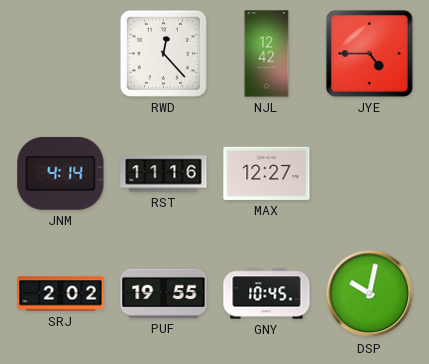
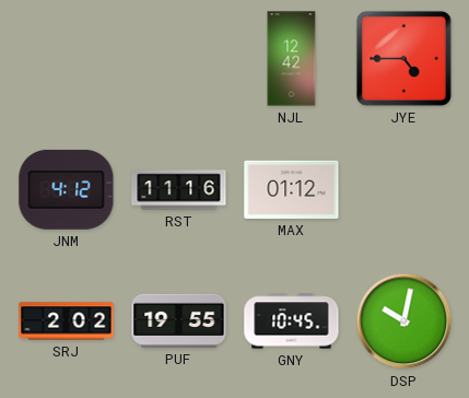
RWD: 12:23 -> none (163, 53)
JNM: 4:14 -> 4:12 (67, 189)
MAX: 12:27 -> 01:12 (292, 189)
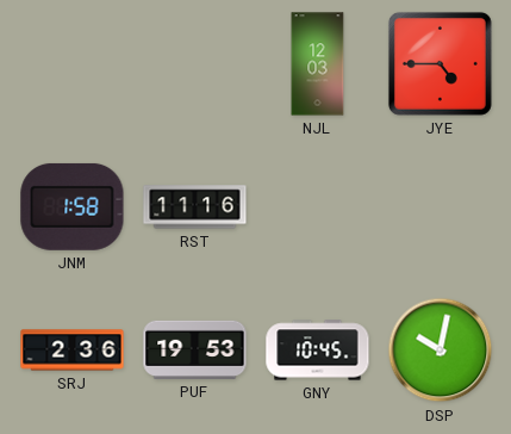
NJL: 12:42 -> 12:03 (318, 64)
JNM: 4:12 -> 1:58 (73, 206)
MAX: 01:12 -> none (292, 189)
SRJ: 2:02 -> 2:36 (73, 351)
PUF: 19:55 -> 19:53 (195, 349)
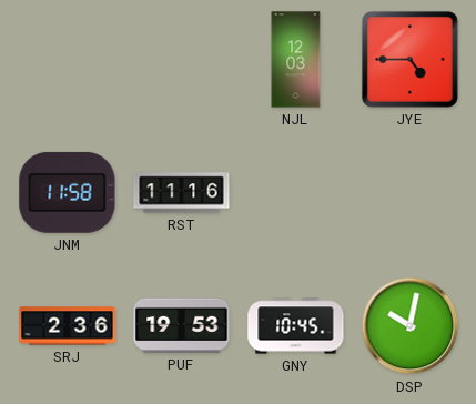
JNM: 1:58 -> 11:58 (68, 192)
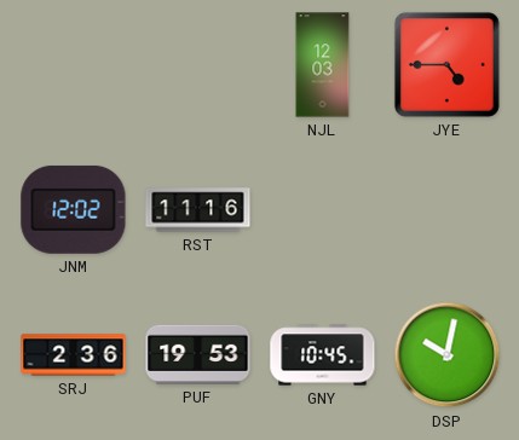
JNM: 11:58 -> 12:02 (74, 209)
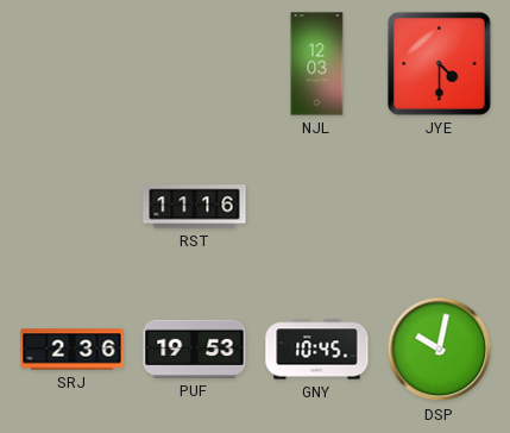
JYE: 4:45 -> 4:30 (439, 63)
JNM: 12:02 -> none (74, 209)
